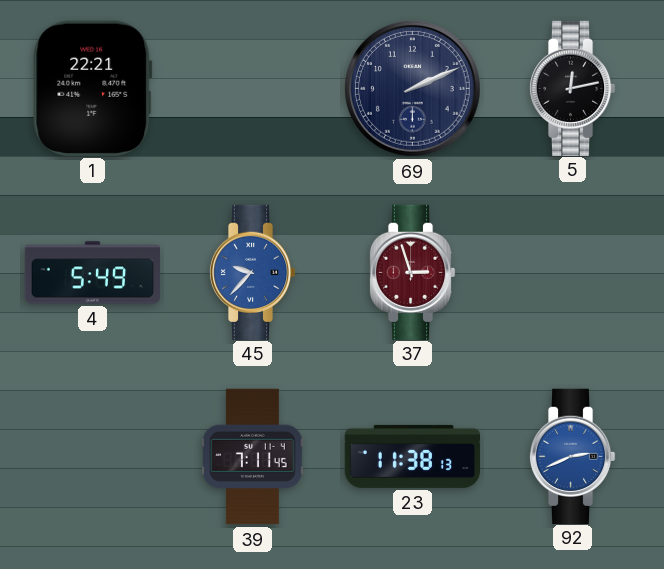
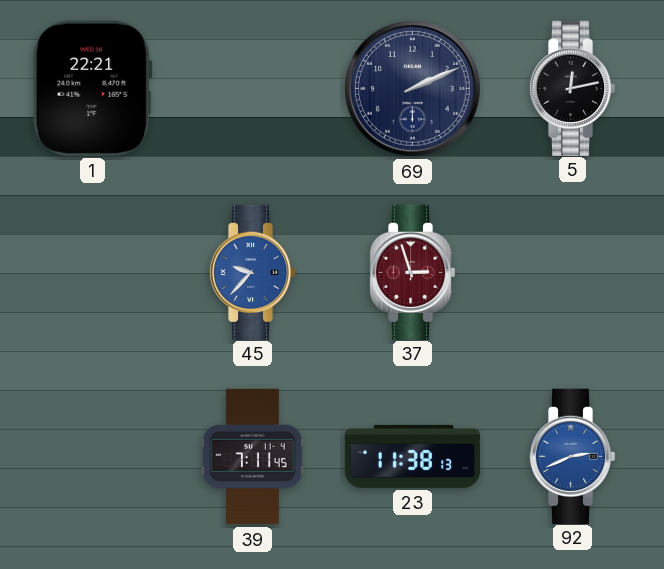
4: 5:49 -> none (93, 273)
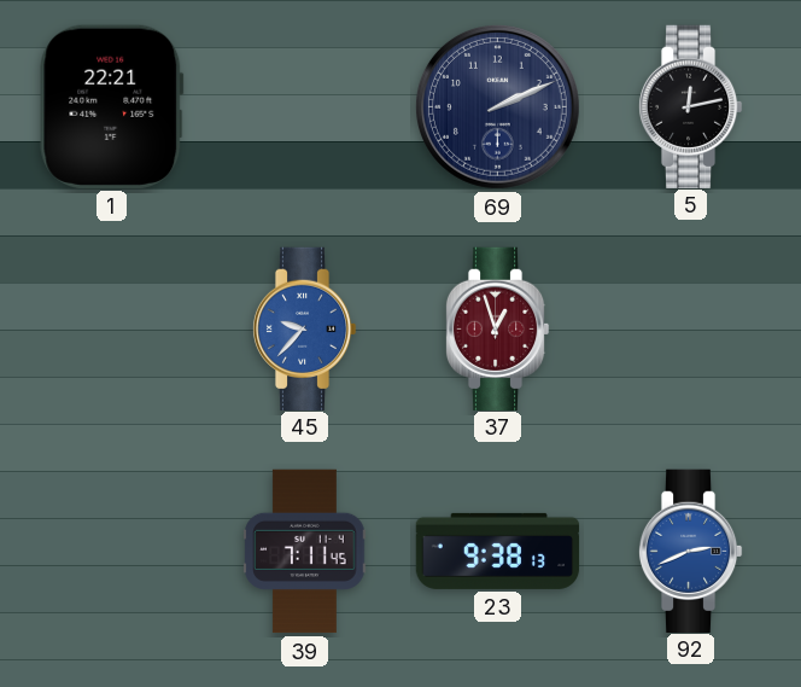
37: 2:57 -> 12:57 (497, 328)
23: 11:38 -> 9:38 (498, 551)
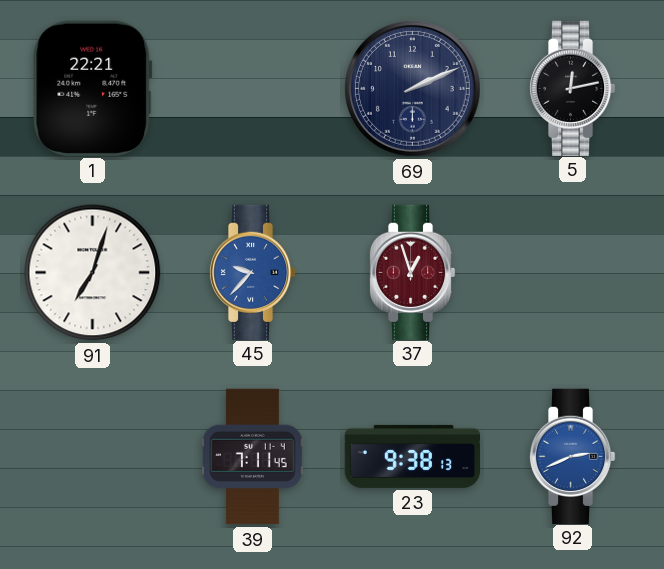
91: none -> 7:03 (93, 273)
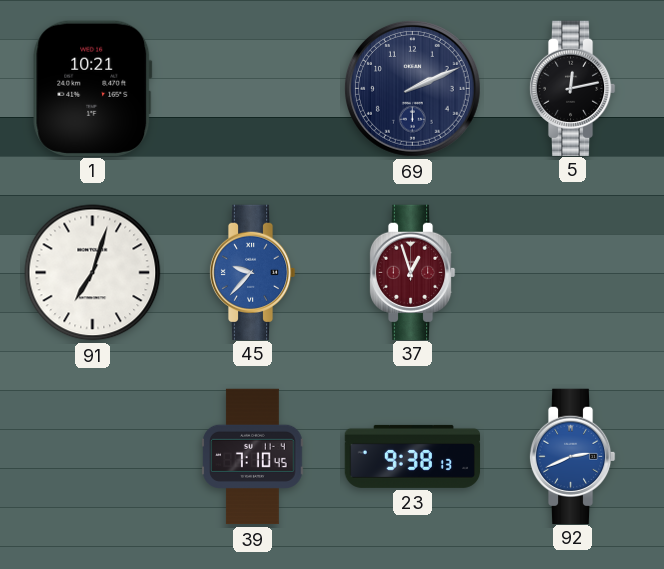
1: 22:21 -> 10:21 (93, 88)
39: 7:11 -> 7:10 (253, 457)
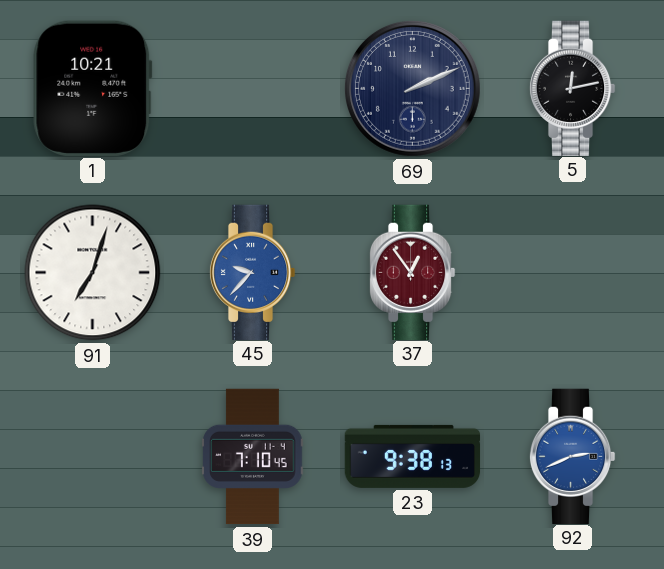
37: 12:57 -> 12:54 (412, 272)
